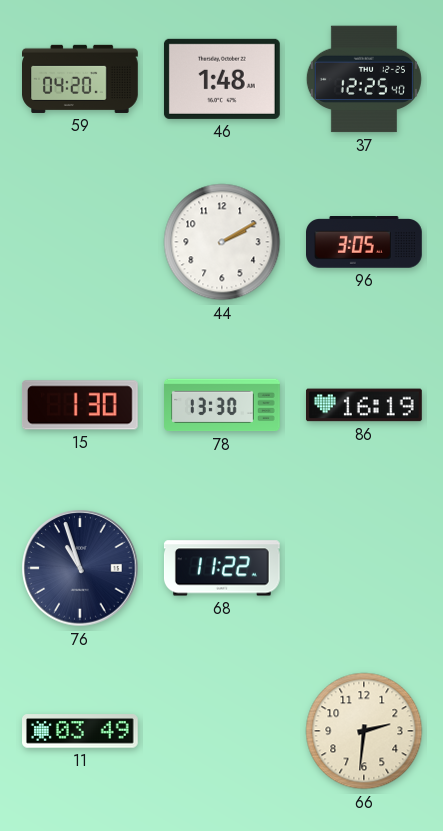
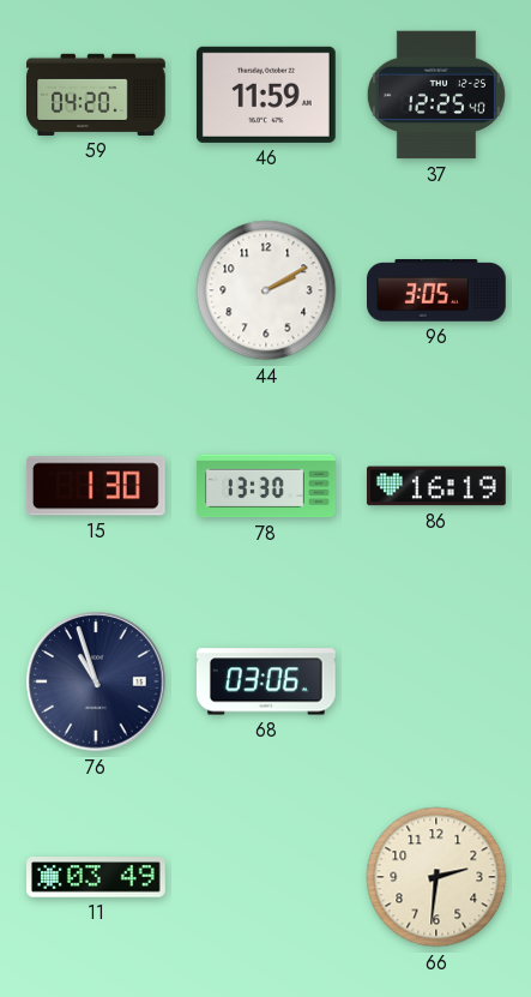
46: 1:48 -> 11:59 (266, 95)
68: 11:22 -> 03:06 (266, 681)
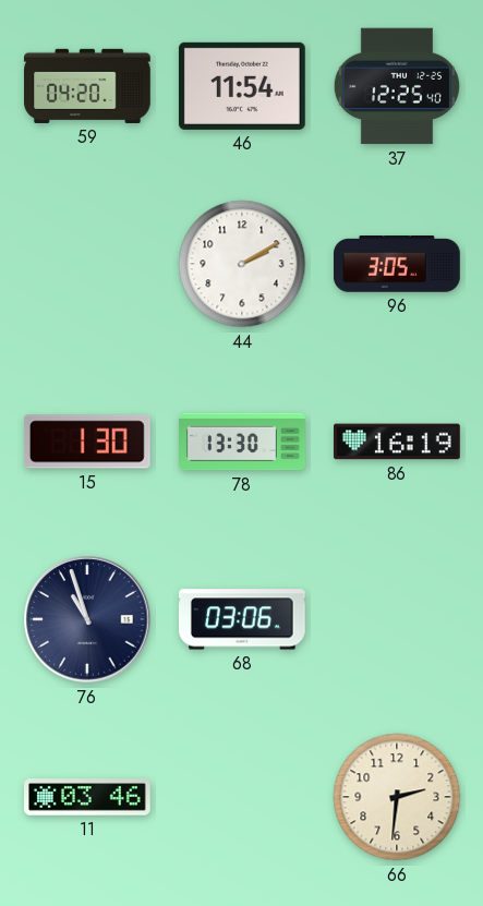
46: 11:59 -> 11:54 (242, 86)
11: 03:49 -> 03:46 (88, 797)
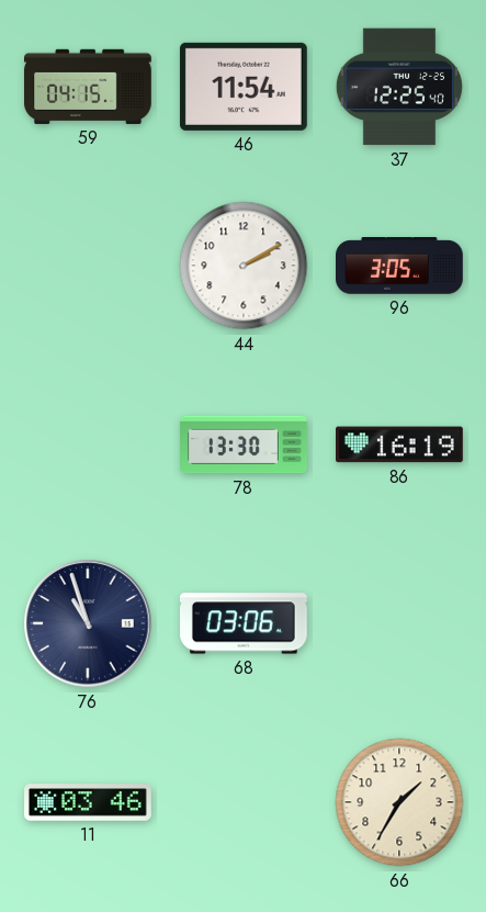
59: 04:20 -> 04:15 (89, 87)
15: 1:30 -> none (87, 442)
66: 2:31 -> 1:35 (399, 802)
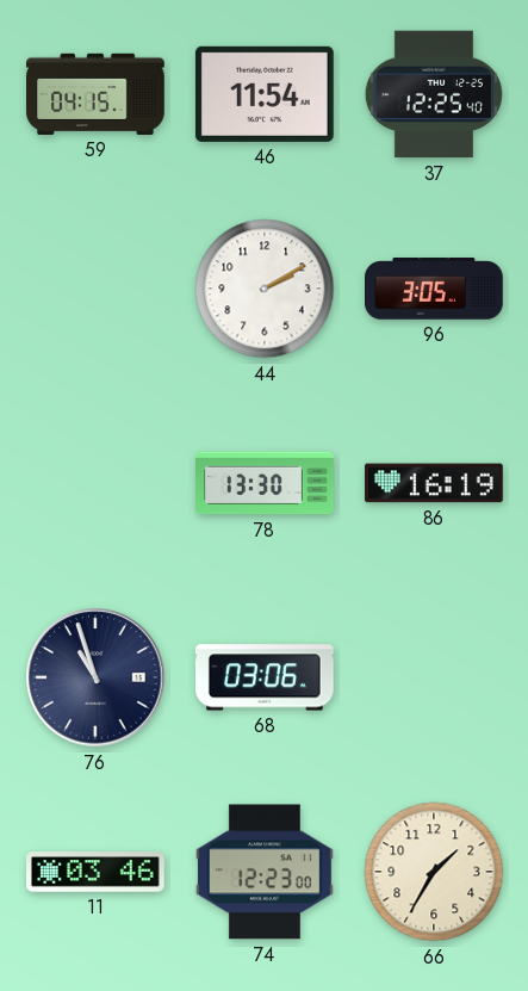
74: none -> 12:23 (265, 872)
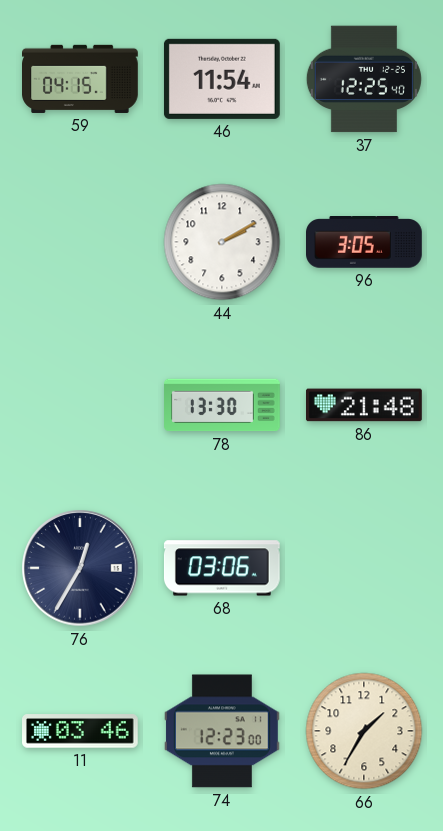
86: 16:19 -> 21:48 (365, 405)
76: 10:57 -> 12:35 (80, 568)
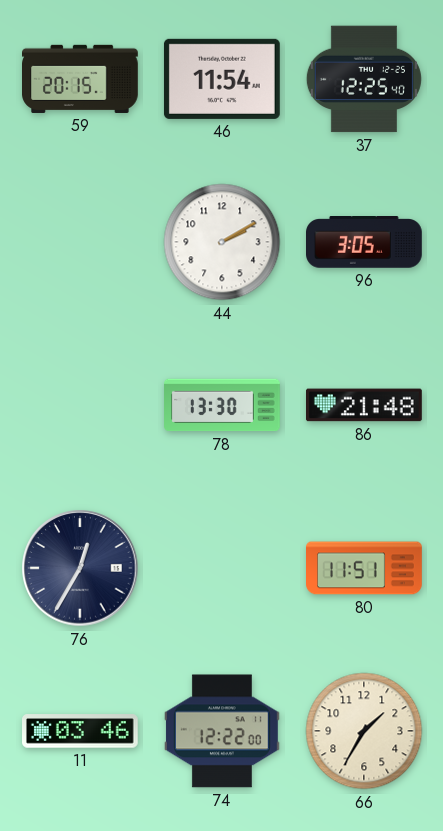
59: 04:15 -> 20:15 (81, 79)
68: 03:06 -> none (222, 568)
80: none -> 11:51 (365, 568)
74: 12:23 -> 12:22 (222, 731)
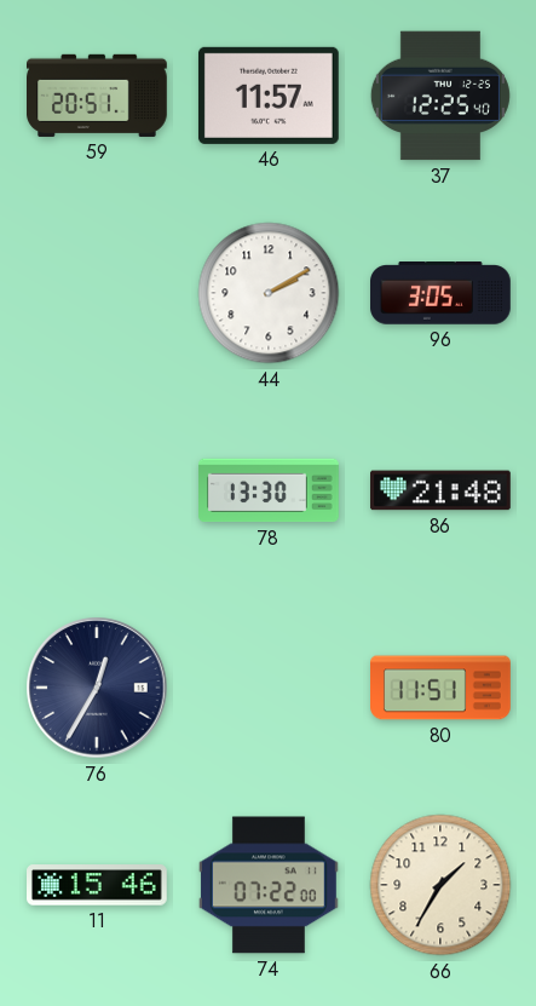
59: 20:15 -> 20:51 (98, 96)
46: 11:54 -> 11:57 (269, 96)
11: 03:46 -> 15:46 (98, 885)
74: 12:22 -> 07:22 (269, 885)
